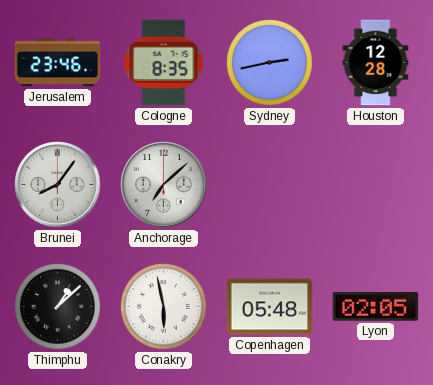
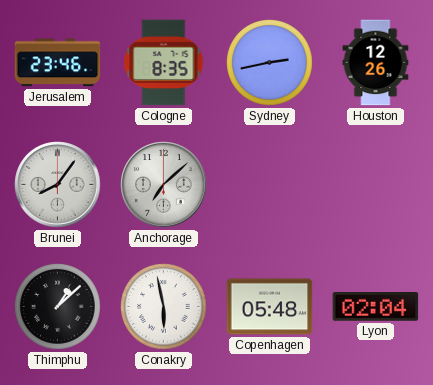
Houston: 12:28 -> 12:26 (376, 63)
Lyon: 02:05 -> 02:04 (376, 307)
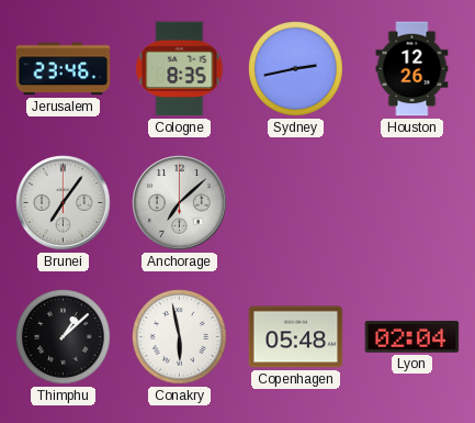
Brunei: 8:06 -> 7:06 (64, 203)
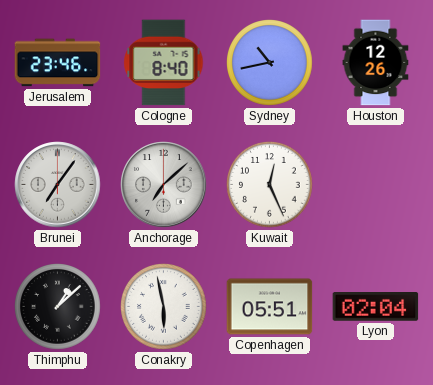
Cologne: 8:35 -> 8:40 (164, 63)
Sydney: 2:43 -> 10:43 (270, 63)
Kuwait: none -> 12:26 (270, 185)
Copenhagen: 05:48 -> 05:51 (270, 307)
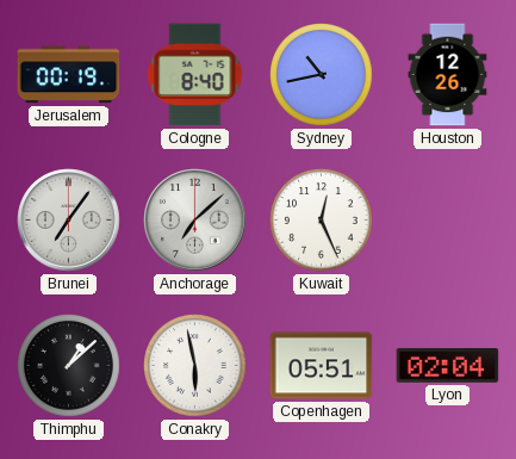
Jerusalem: 23:46 -> 00:19 (69, 75)
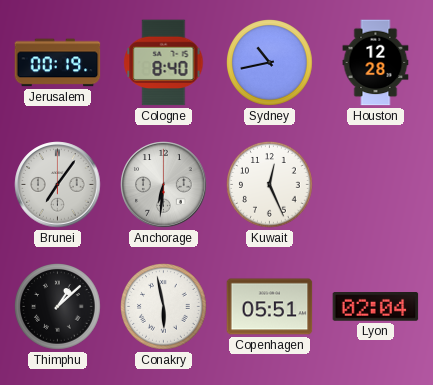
Houston: 12:26 -> 12:28 (376, 63)
Anchorage: 7:08 -> 6:31 (164, 185)
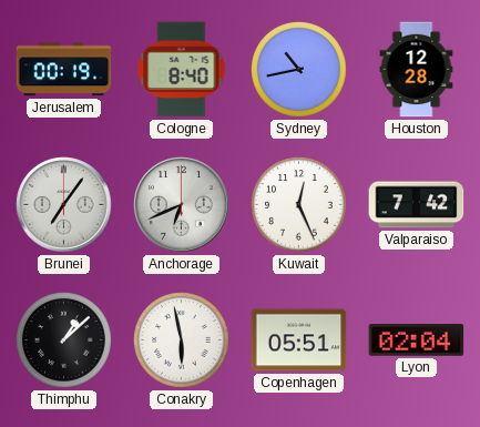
Anchorage: 6:31 -> 6:41 (182, 205)
Valparaiso: none -> 7:42 (417, 205)
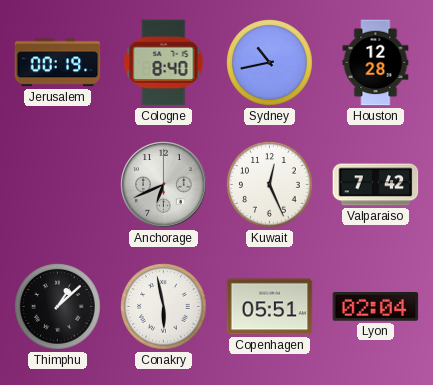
Brunei: 7:06 -> none (64, 205)
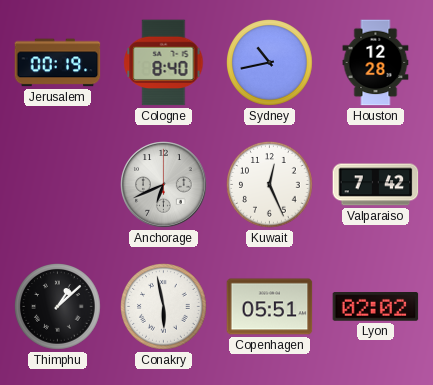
Lyon: 02:04 -> 02:02 (376, 307)
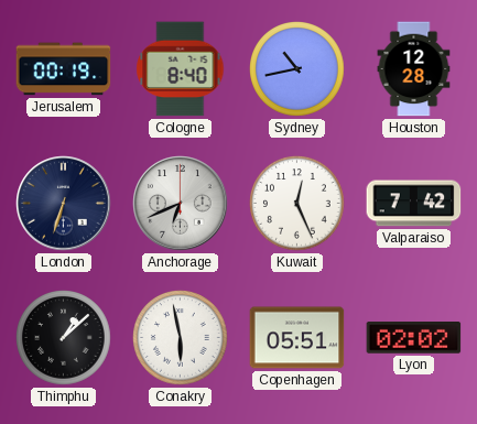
London: none -> 6:33 (64, 204)
